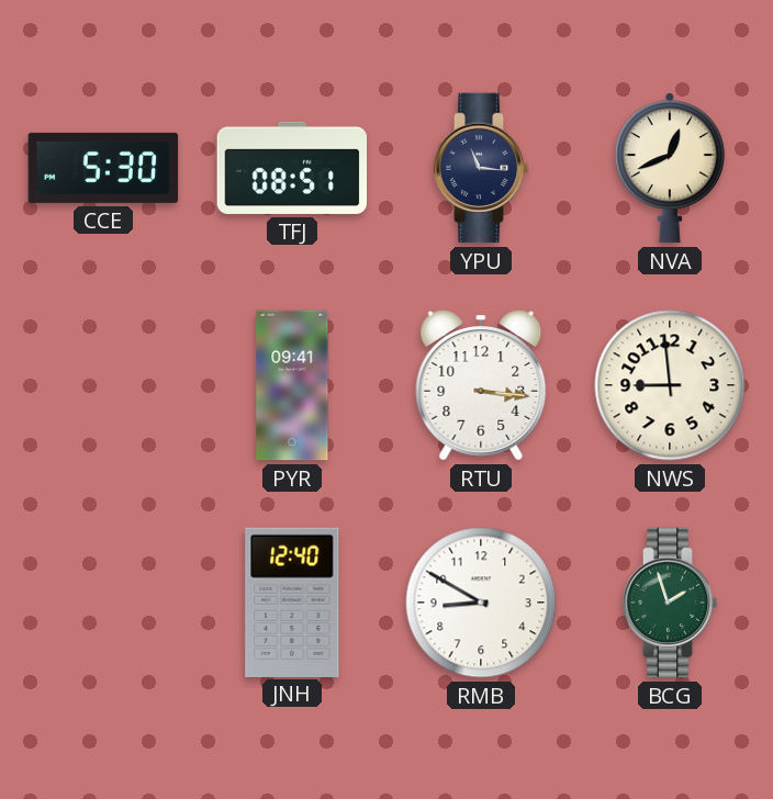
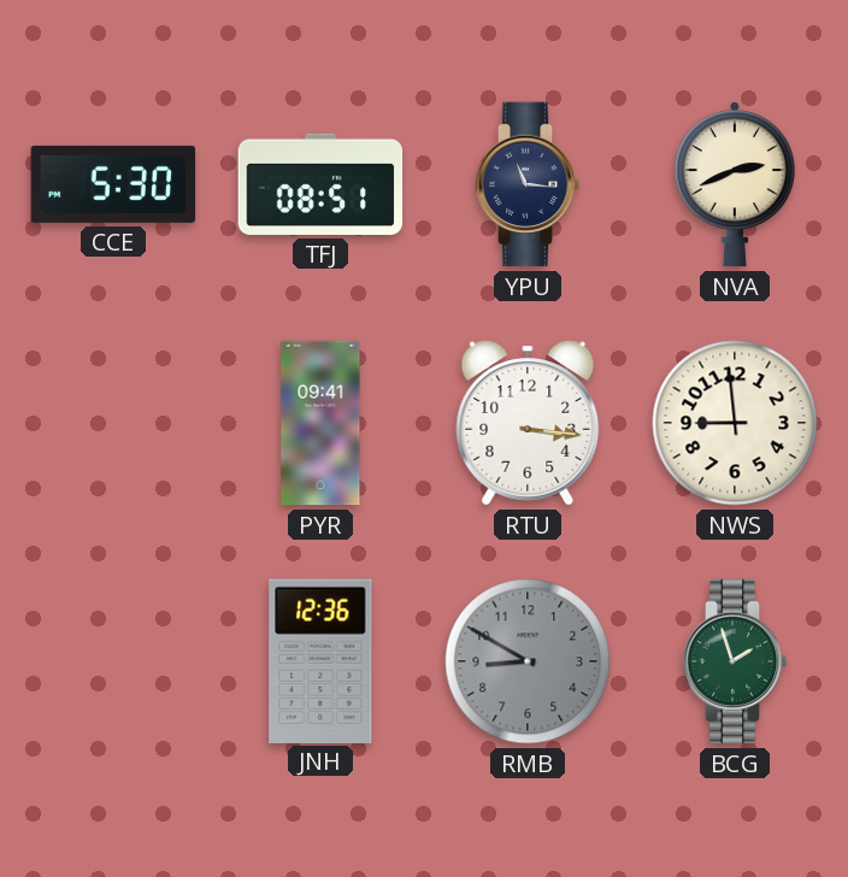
NVA: 12:41 -> 2:41 (735, 184)
JNH: 12:40 -> 12:36 (320, 660)
RMB dial: white -> grey (528, 661)
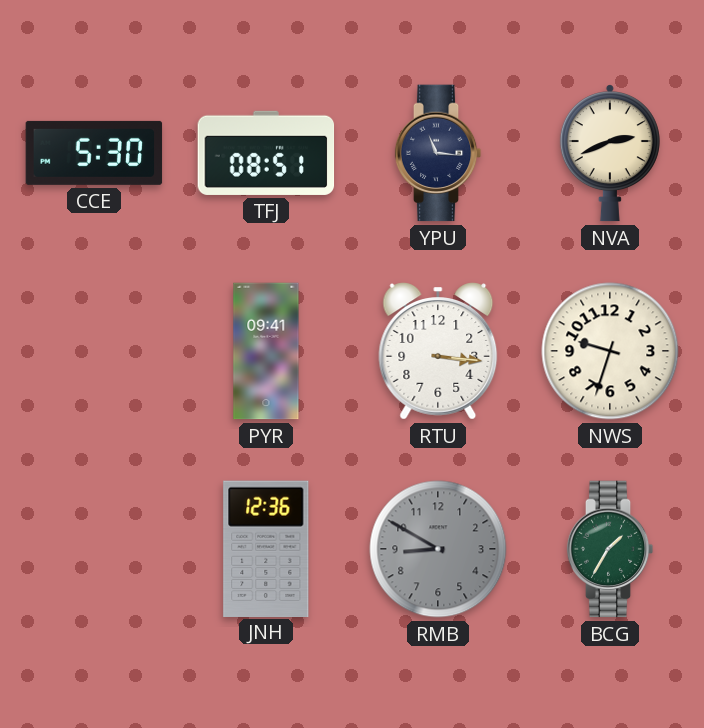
NWS: 8:59 -> 9:33 (610, 351)
BCG: 1:57 -> 1:35 (610, 549)
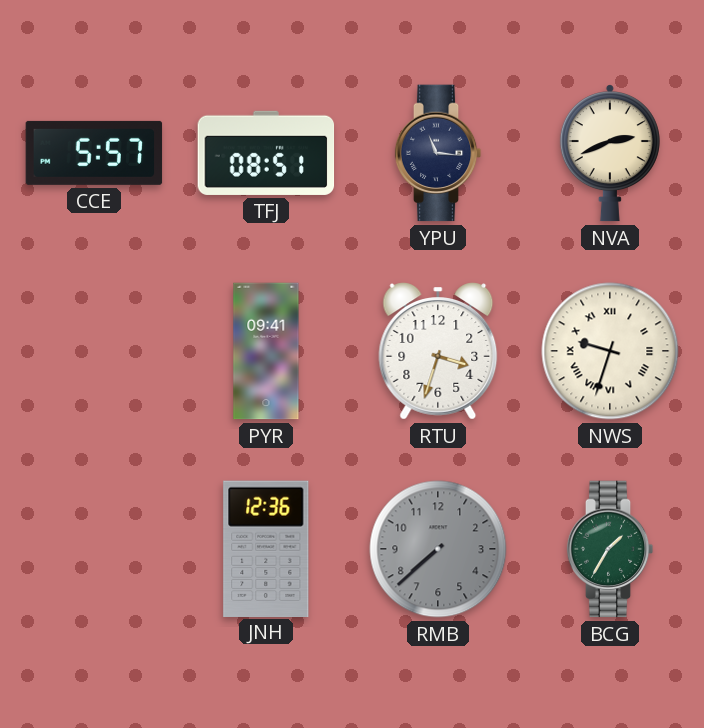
CCE: 5:30 -> 5:57 (94, 153)
RTU: 3:16 -> 3:33 (438, 351)
NWS numerals: Arabic -> Roman (610, 351)
RMB: 8:50 -> 7:38 (438, 549)
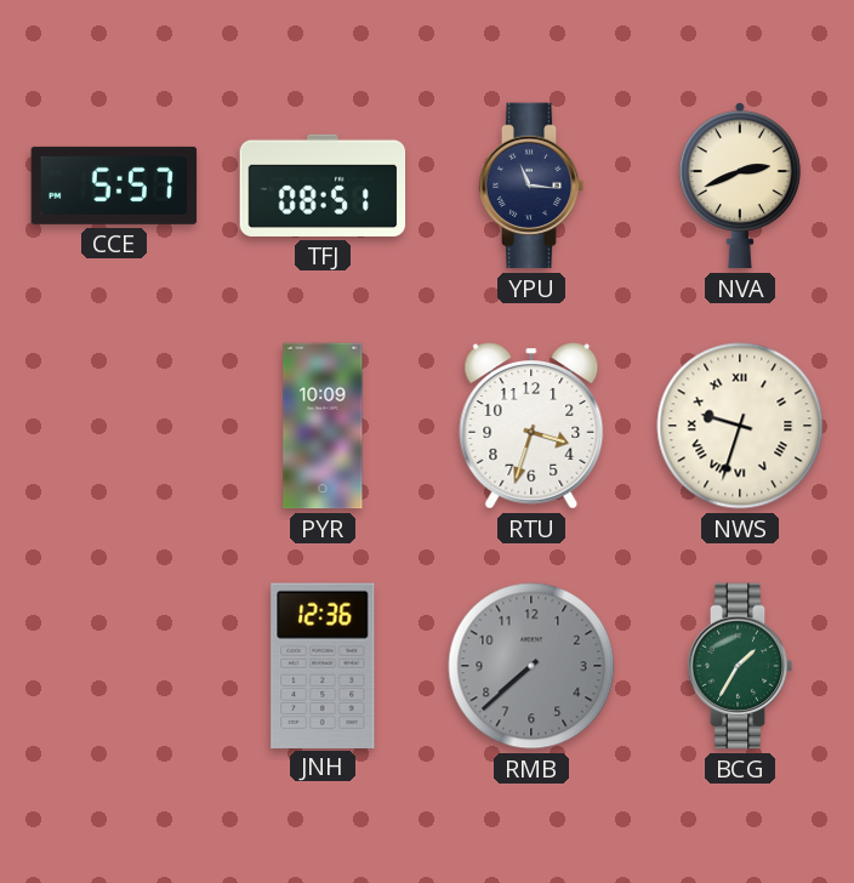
PYR: 09:41 -> 10:09 (323, 426)
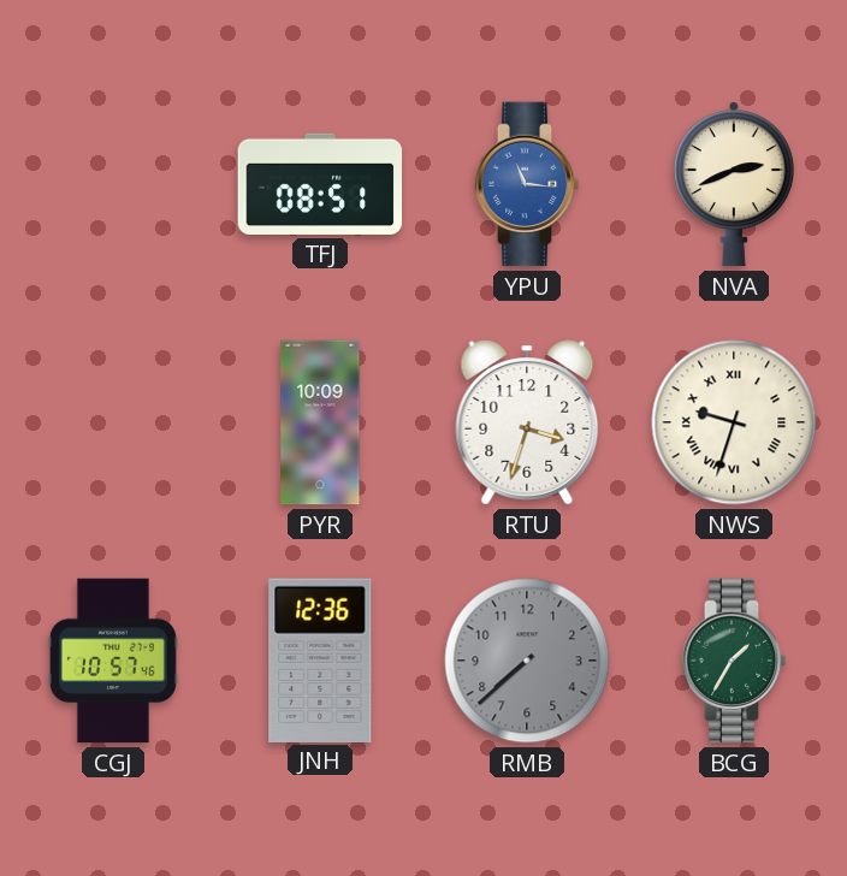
CCE: 5:57 -> none (114, 186)
YPU dial: navy -> blue (527, 184)
CGJ: none -> 10:57 (113, 661)
